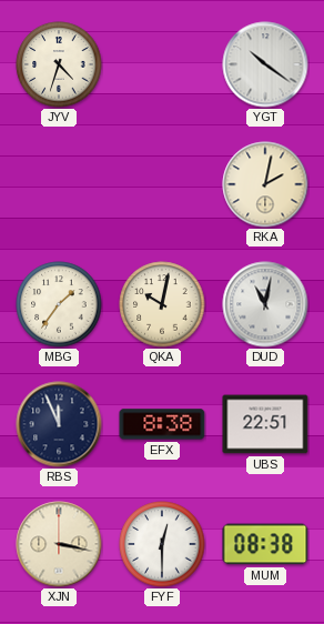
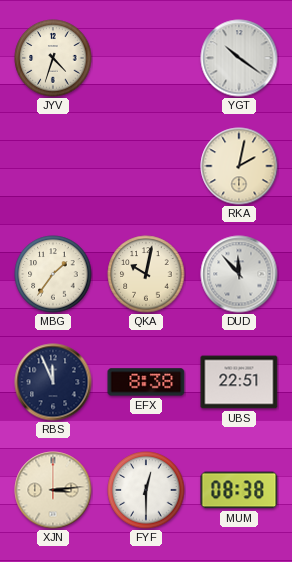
DUD: 11:02 -> 11:53 (239, 274)
XJN: 3:17 -> 3:14 (53, 490)
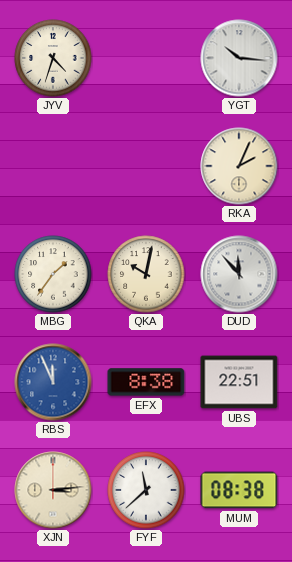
YGT: 10:21 -> 10:16 (239, 58)
RKA: 2:02 -> 2:04 (239, 166)
RBS dial: navy -> blue (53, 382)
FYF: 12:30 -> 11:38 (146, 490)
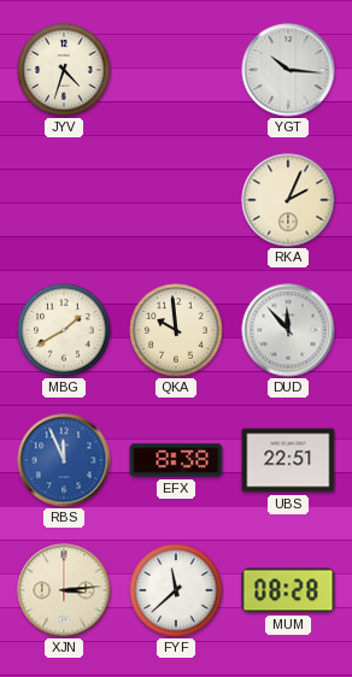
MBG: 1:36 -> 1:40 (64, 330)
QKA: 10:02 -> 9:59 (176, 330)
MUM: 08:38 -> 08:28 (288, 590)
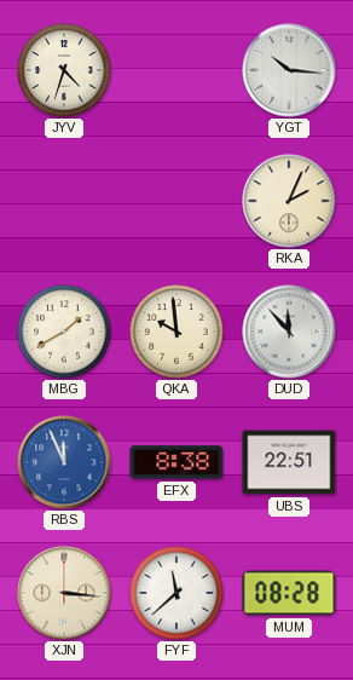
XJN: 3:14 -> 3:16 (64, 593)
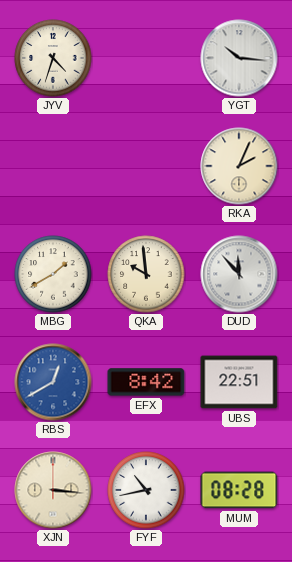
RBS: 11:56 -> 12:40 (53, 382)
EFX: 8:38 -> 8:42 (146, 382)
FYF: 11:38 -> 10:43 (146, 490)
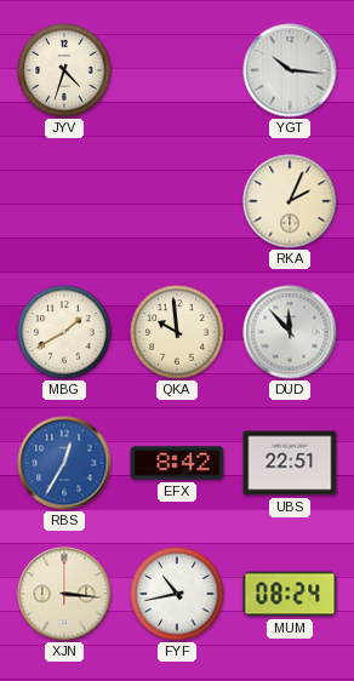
RBS: 12:40 -> 12:35 (64, 463)
MUM: 08:28 -> 08:24 (290, 594)
